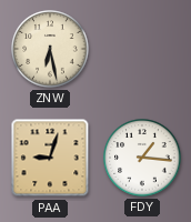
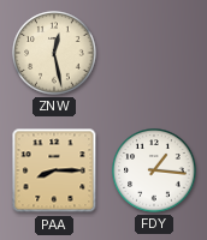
ZNW: 6:28 -> 12:28 (54, 53)
PAA: 9:03 -> 8:15 (54, 170)
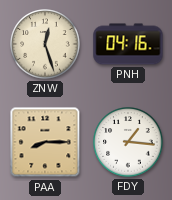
ZNW: 12:28 -> 12:27 (45, 44)
PNH: none -> 04:16 (128, 44)
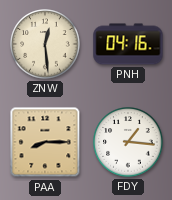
ZNW: 12:27 -> 12:29 (45, 44)
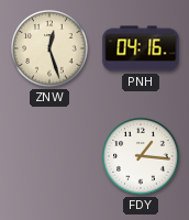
ZNW: 12:29 -> 12:27 (49, 48)
PAA: 8:15 -> none (45, 142)
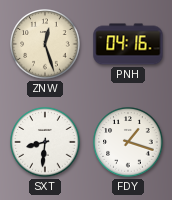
SXT: none -> 8:31 (45, 142)
FDY: 1:16 -> 1:18 (128, 142)
